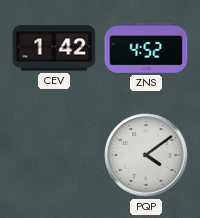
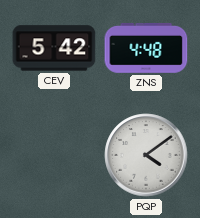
CEV: 1:42 -> 5:42 (54, 48)
ZNS: 4:52 -> 4:48 (146, 48)
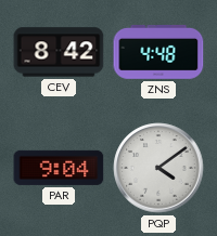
CEV: 5:42 -> 8:42 (59, 52)
PAR: none -> 9:04 (59, 168)
